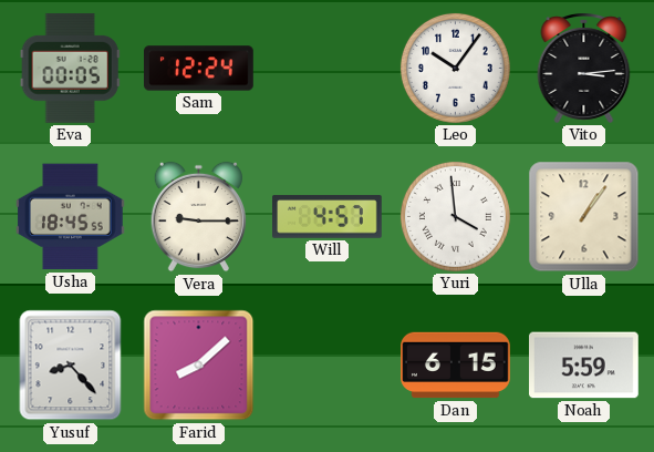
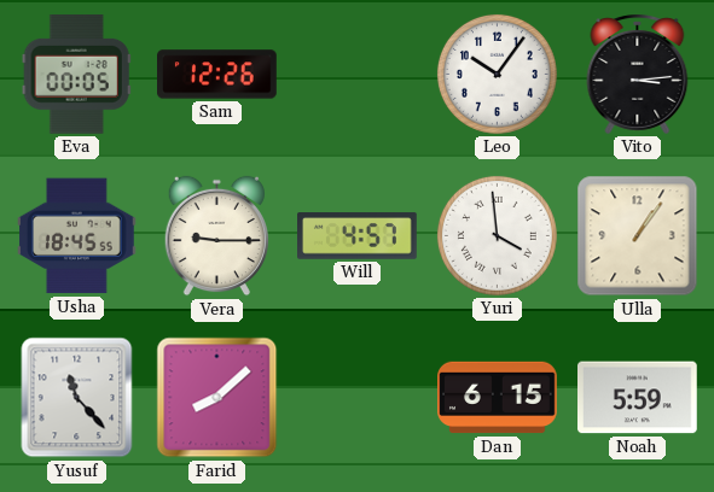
Sam: 12:24 -> 12:26 (217, 75)
Yusuf: 8:23 -> 11:23 (77, 398)
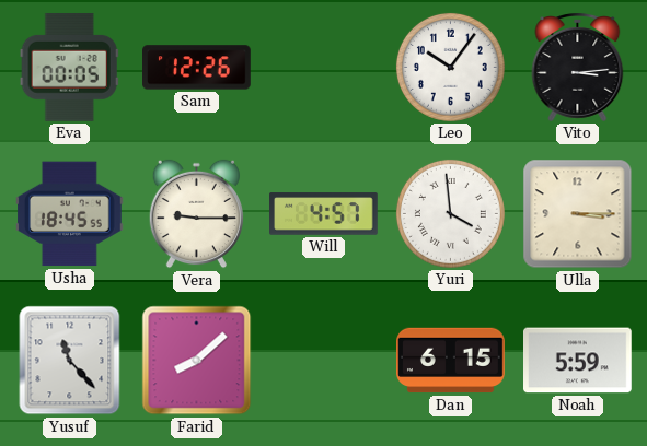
Ulla: 1:06 -> 3:15 (578, 214)
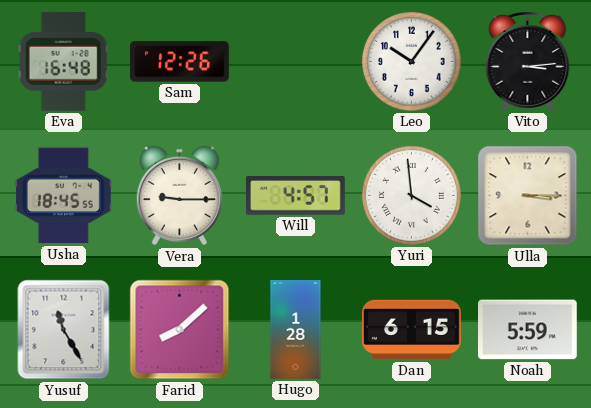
Eva: 00:05 -> 16:48 (63, 62)
Yusuf: 11:23 -> 11:25 (64, 330)
Hugo: none -> 1:28 (296, 330)
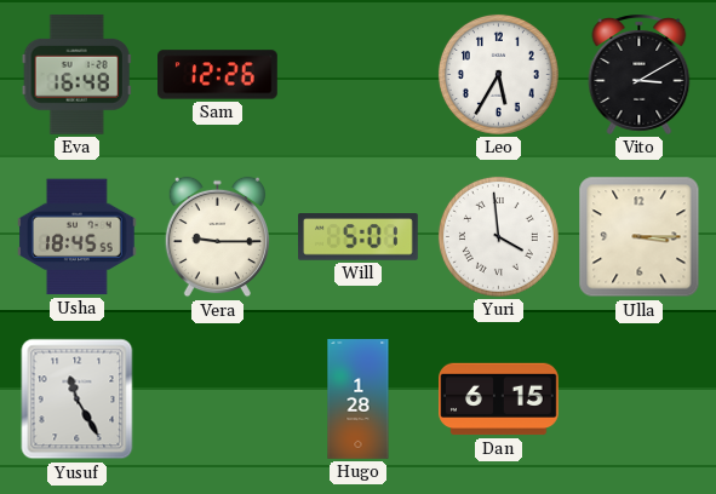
Leo: 10:06 -> 5:35 (498, 74)
Vito: 3:14 -> 3:10 (640, 75)
Will: 4:57 -> 5:01 (359, 237)
Farid: 8:08 -> none (180, 330)
Noah: 5:59 -> none (528, 330)
